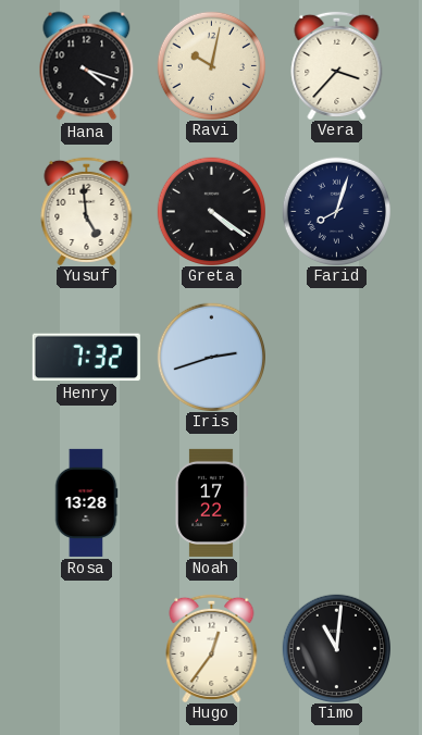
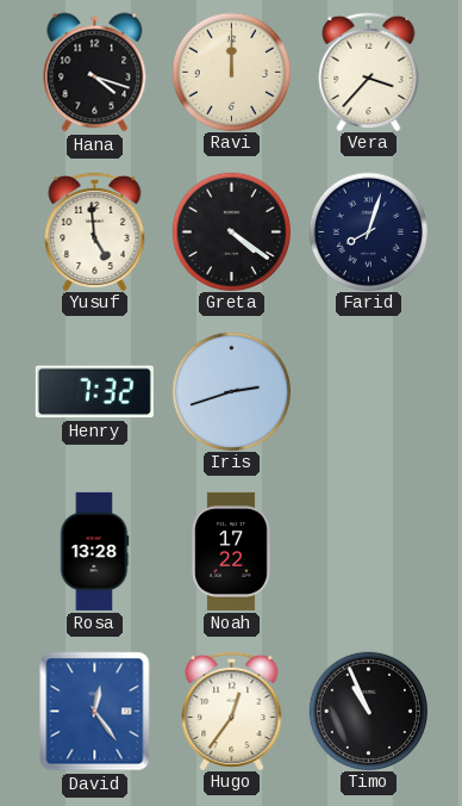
Ravi: 10:02 -> 12:00 (231, 72)
David: none -> 12:24 (95, 712)
Timo: 11:01 -> 10:56 (368, 711)
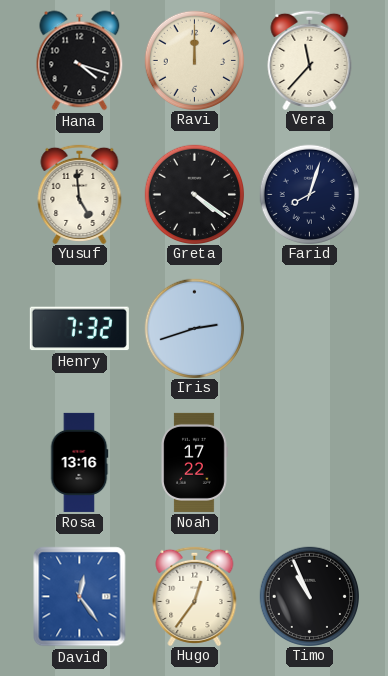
Vera: 3:37 -> 11:37 (310, 59)
Rosa: 13:28 -> 13:16 (79, 462)
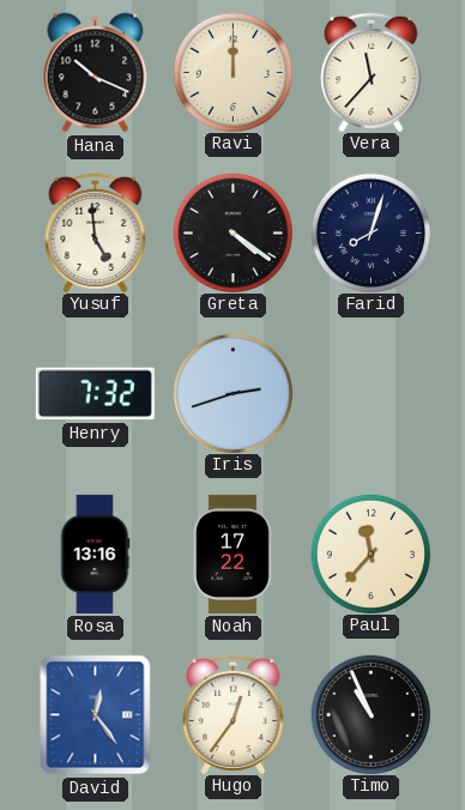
Hana: 4:18 -> 10:19 (96, 73)
Paul: none -> 11:37 (370, 554)
